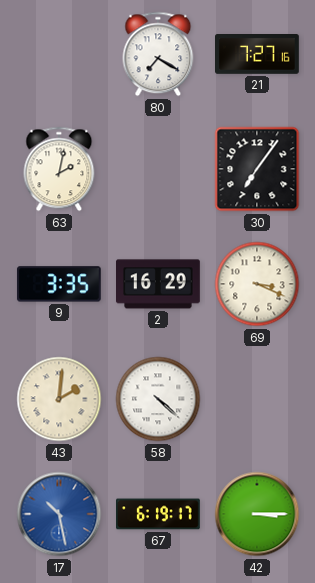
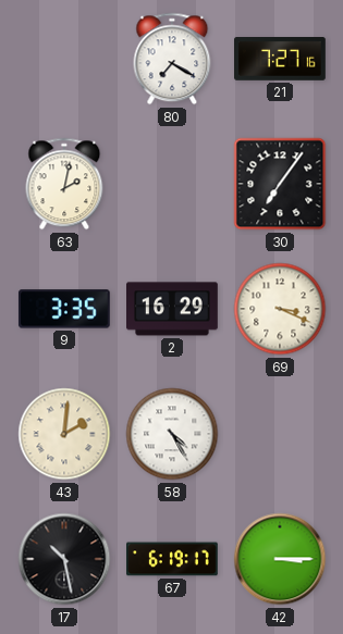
58: 4:22 -> 4:25 (172, 434)
17 dial: blue -> black (64, 559)
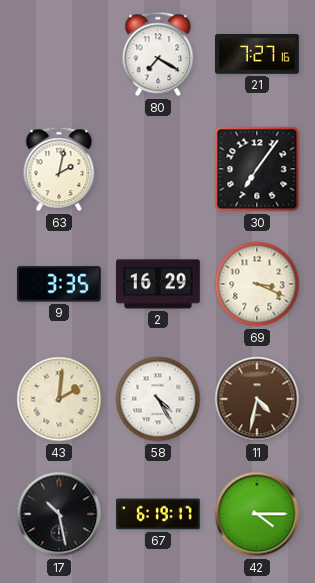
11: none -> 4:32 (257, 399)
42: 3:15 -> 4:15 (257, 514)
